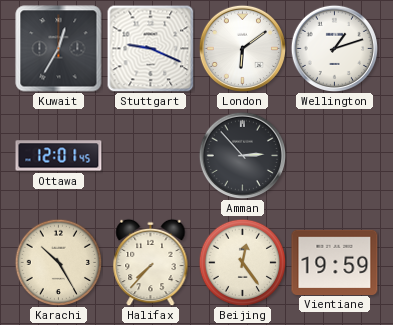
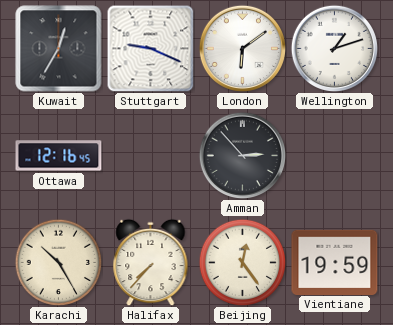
Ottawa: 12:01 -> 12:16 (59, 156)
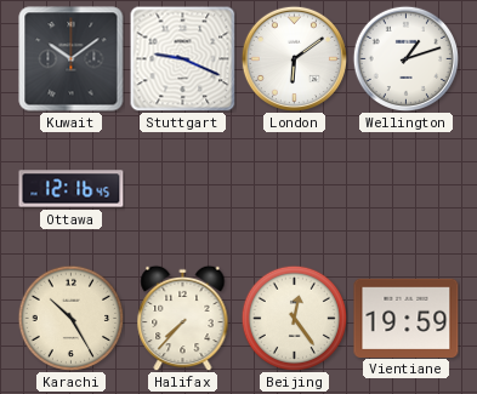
Kuwait: 12:35 -> 10:09 (72, 59)
Amman: 2:53 -> none (242, 155)
